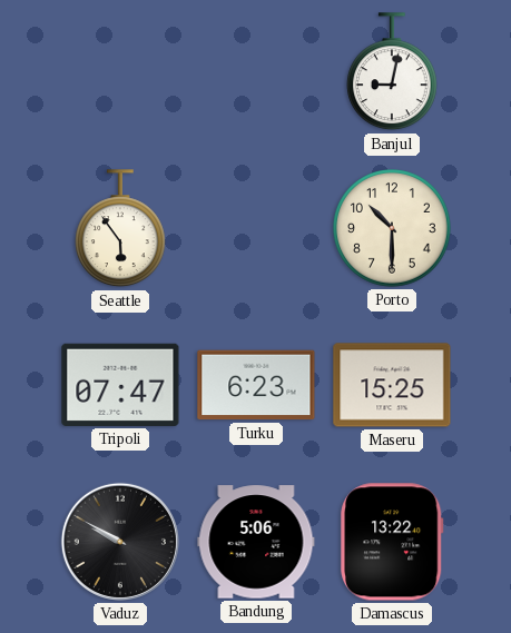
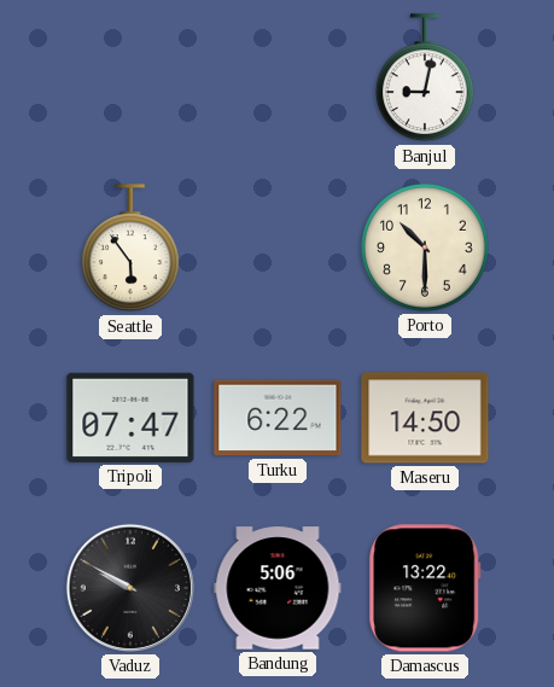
Turku: 6:23 -> 6:22 (278, 418)
Maseru: 15:25 -> 14:50 (425, 418)
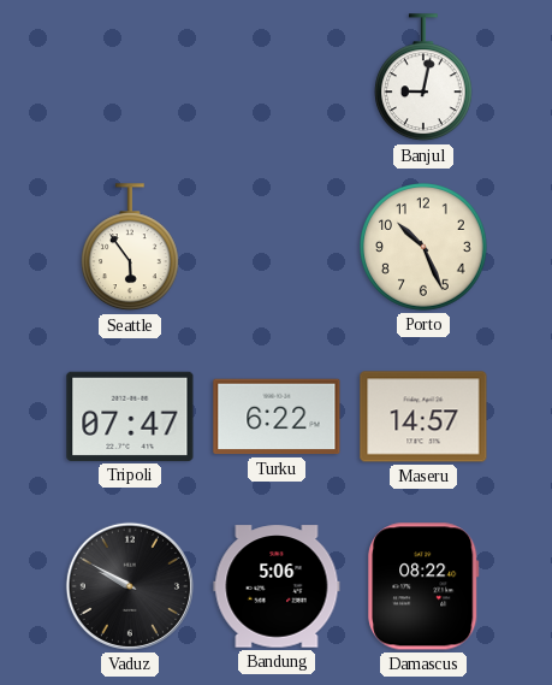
Porto: 10:30 -> 10:26 (425, 248)
Maseru: 14:50 -> 14:57 (423, 417)
Damascus: 13:22 -> 08:22 (423, 586)
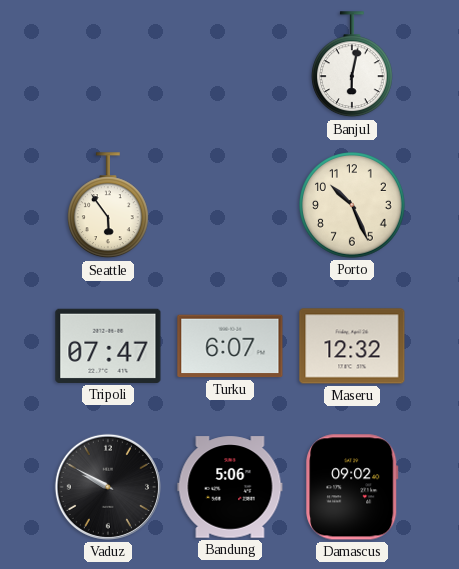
Banjul: 9:02 -> 6:02 (353, 65)
Turku: 6:22 -> 6:07 (230, 346)
Maseru: 14:57 -> 12:32 (352, 346)
Damascus: 08:22 -> 09:02 (352, 487)
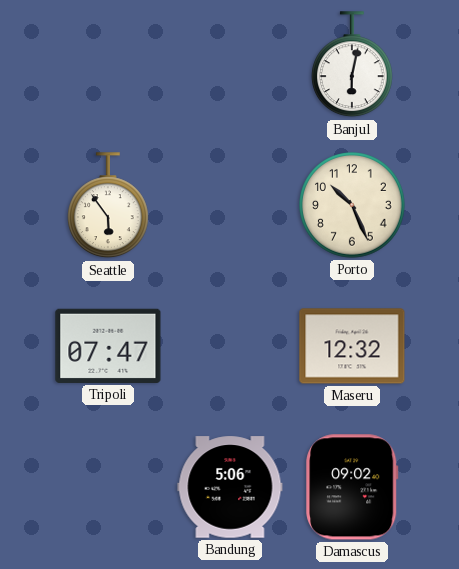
Turku: 6:07 -> none (230, 346)
Vaduz: 9:50 -> none (108, 487)
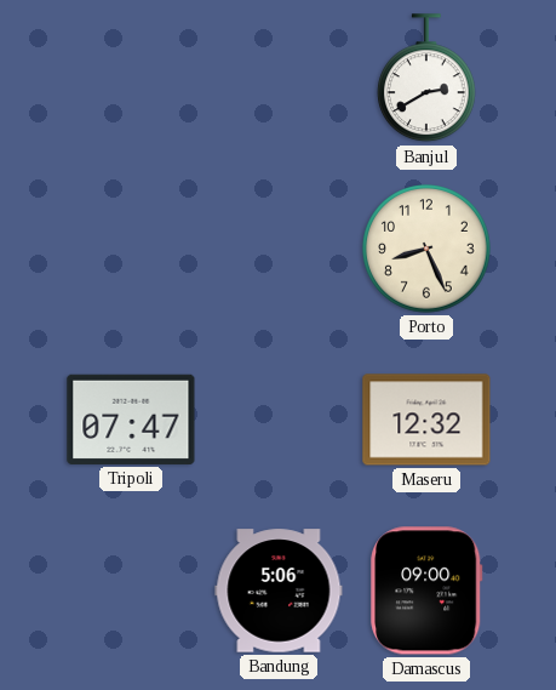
Banjul: 6:02 -> 2:40 (428, 79)
Seattle: 5:54 -> none (109, 206)
Porto: 10:26 -> 8:26 (428, 250)
Damascus: 09:02 -> 09:00 (426, 591)
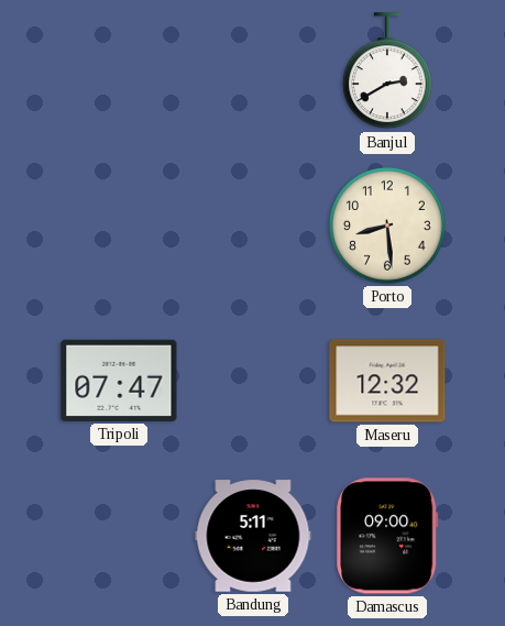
Porto: 8:26 -> 8:29 (388, 227)
Bandung: 5:06 -> 5:11 (253, 536)
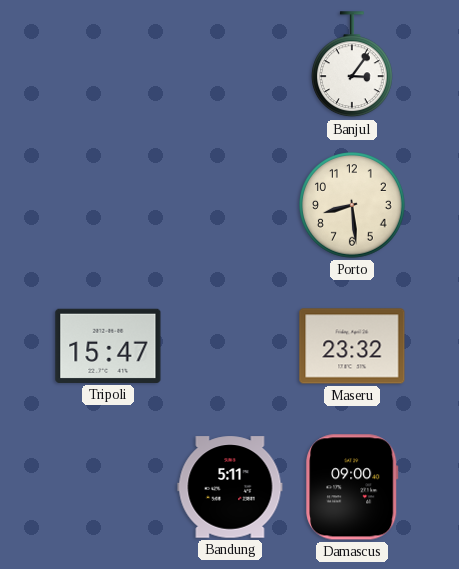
Banjul: 2:40 -> 3:06 (353, 65)
Tripoli: 07:47 -> 15:47 (108, 346)
Maseru: 12:32 -> 23:32 (352, 346)
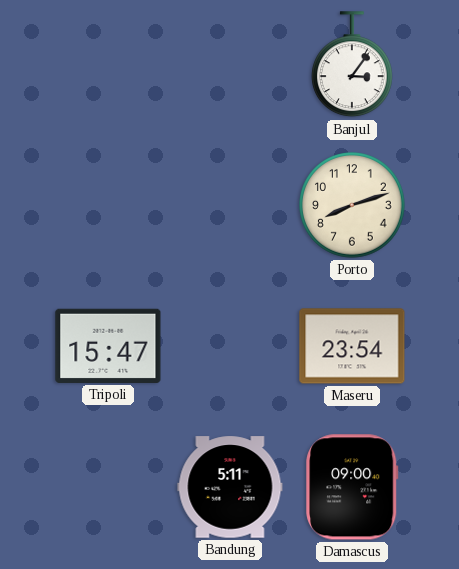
Porto: 8:29 -> 8:12 (353, 206)
Maseru: 23:32 -> 23:54 (352, 346)
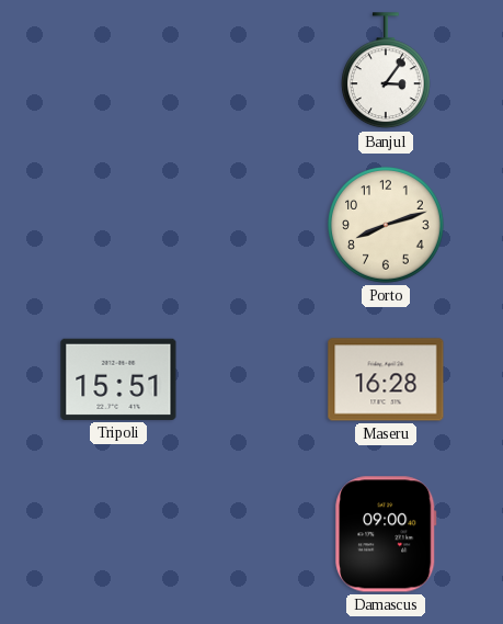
Tripoli: 15:47 -> 15:51 (118, 379)
Maseru: 23:54 -> 16:28 (386, 379)
Bandung: 5:11 -> none (230, 487)
